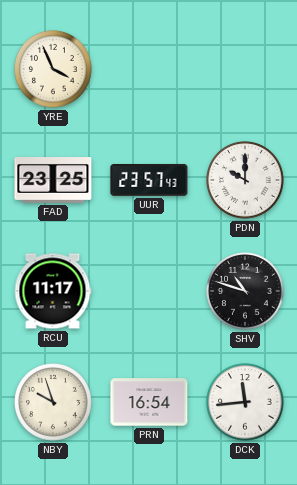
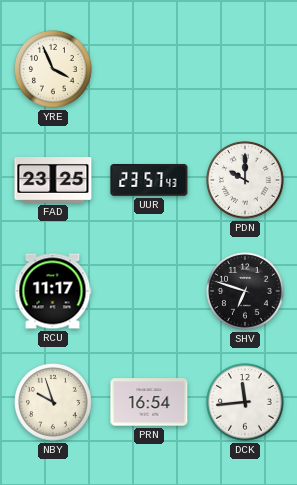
SHV: 10:48 -> 6:48 (246, 292)
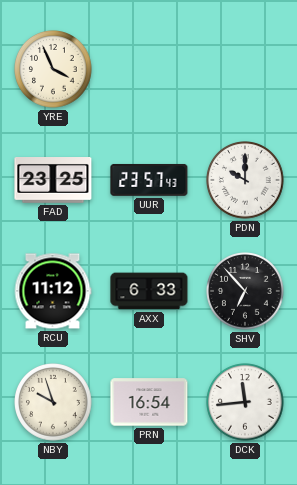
RCU: 11:17 -> 11:12 (53, 291)
AXX: none -> 6:33 (149, 291)
SHV: 6:48 -> 6:53 (246, 292)
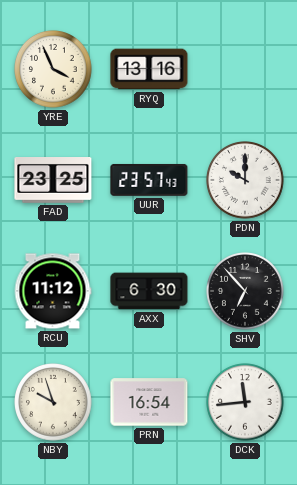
RYQ: none -> 13:16 (149, 69)
AXX: 6:33 -> 6:30 (149, 291)
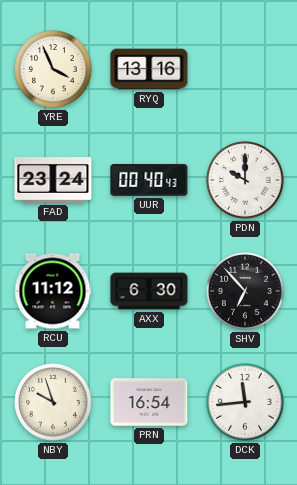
FAD: 23:25 -> 23:24 (53, 181)
UUR: 23:57 -> 00:40 (149, 180)
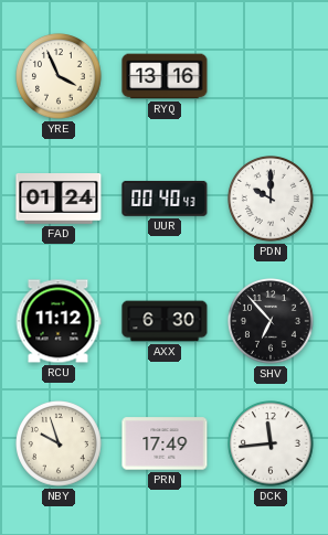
FAD: 23:24 -> 01:24 (59, 200)
PRN: 16:54 -> 17:49 (165, 443)
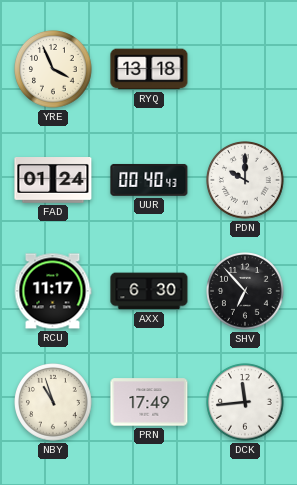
RYQ: 13:16 -> 13:18 (149, 69)
RCU: 11:12 -> 11:17 (53, 291)
NBY: 9:57 -> 10:57 (54, 403)
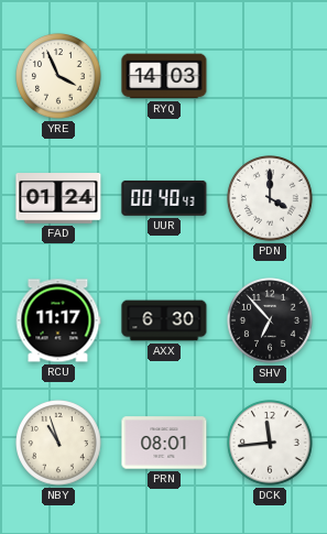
RYQ: 13:18 -> 14:03 (164, 76)
PDN: 10:00 -> 4:00 (271, 199)
PRN: 17:49 -> 08:01 (164, 443)
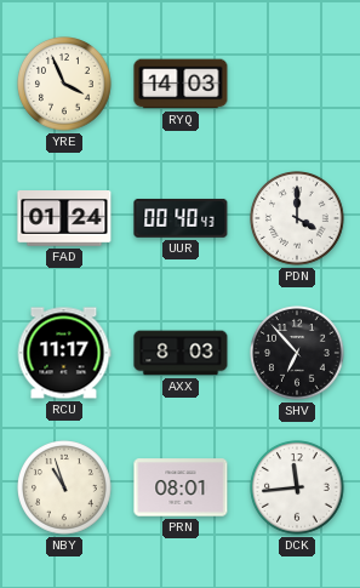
AXX: 6:30 -> 8:03 (181, 353)
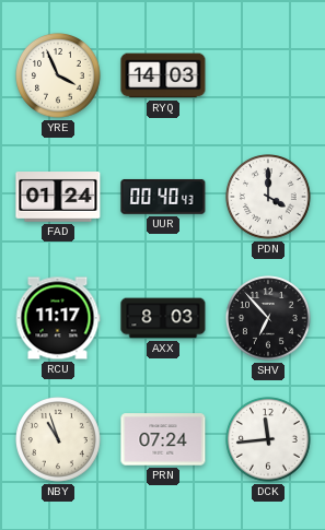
PRN: 08:01 -> 07:24 (163, 439)
